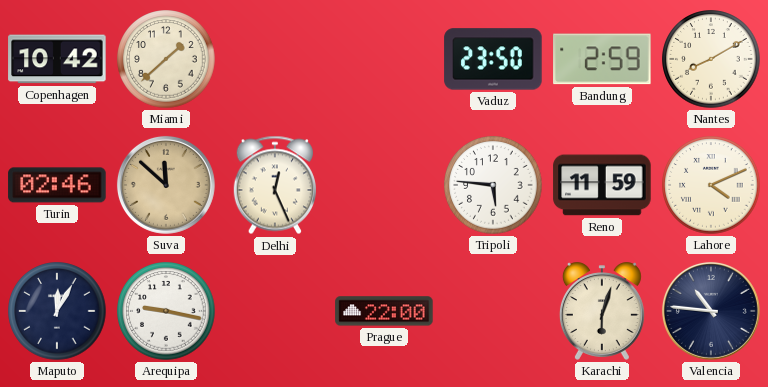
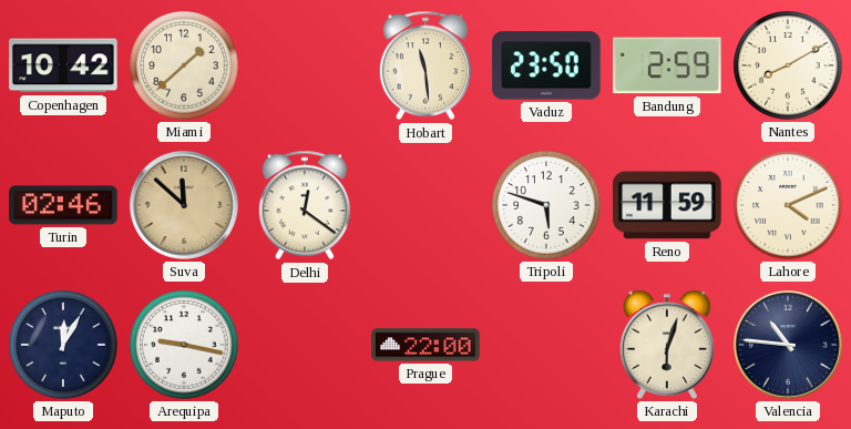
Hobart: none -> 11:29 (424, 65)
Delhi: 12:26 -> 12:21 (304, 205)
Tripoli: 5:46 -> 5:48 (546, 205)
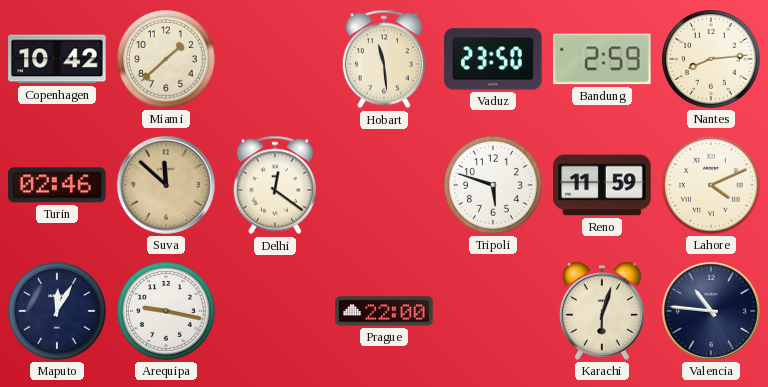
Nantes: 8:10 -> 8:14 (711, 59)
